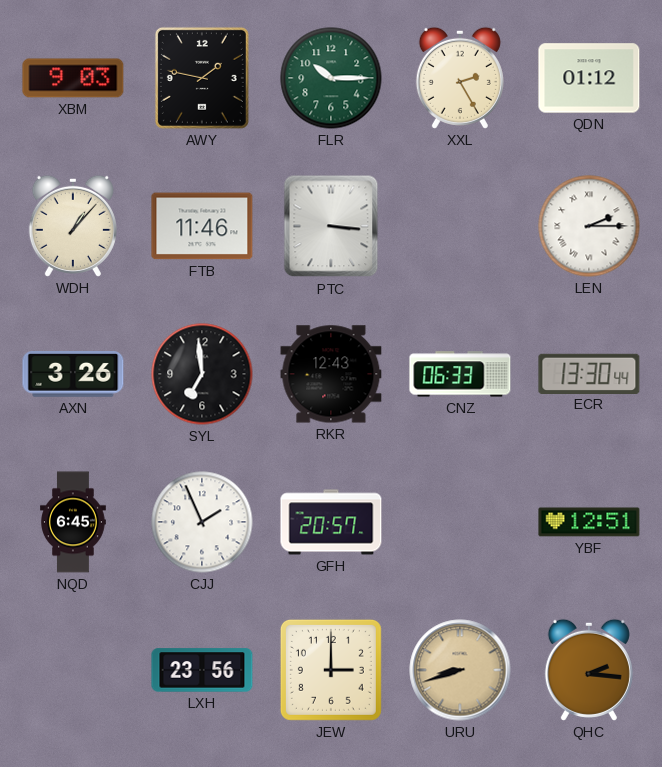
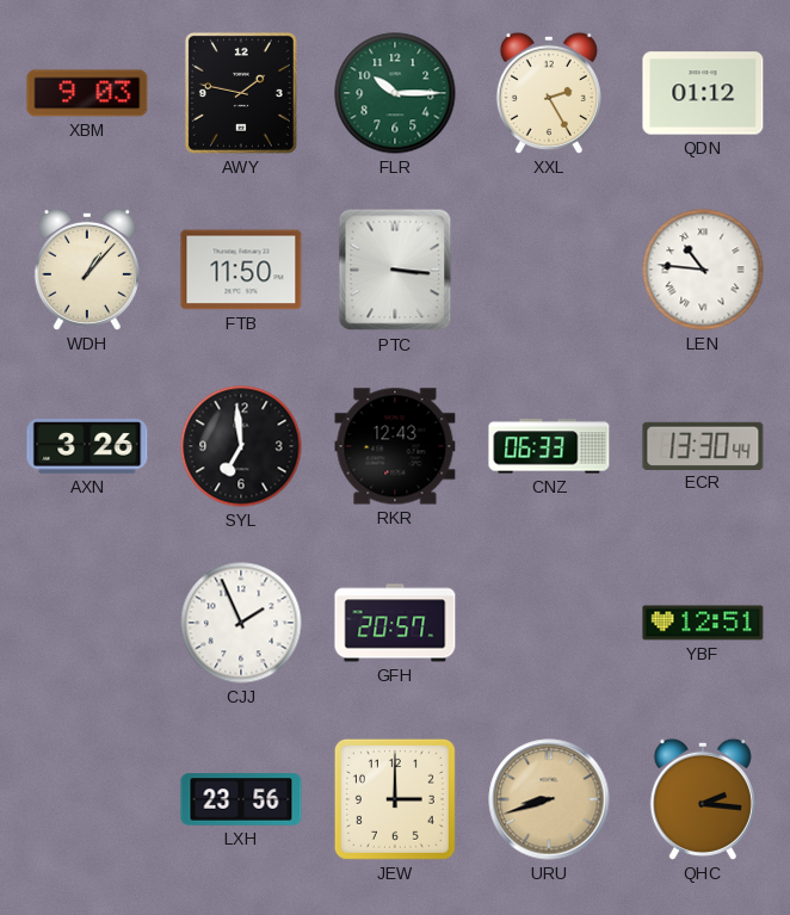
FTB: 11:46 -> 11:50 (241, 270)
LEN: 2:15 -> 10:46 (703, 270)
NQD: 6:45 -> none (74, 522)
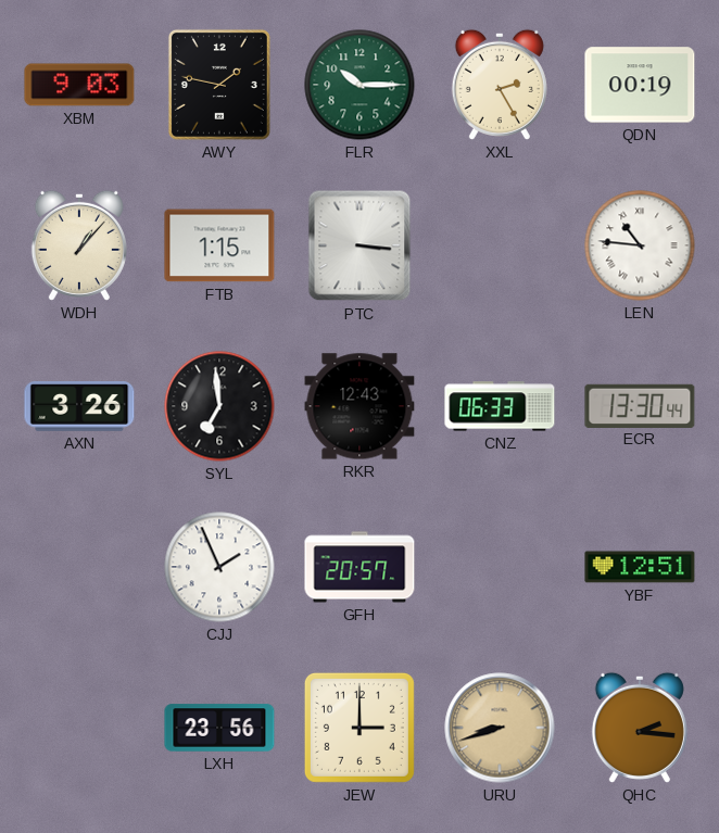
QDN: 01:12 -> 00:19 (640, 85)
FTB: 11:50 -> 1:15 (219, 245)
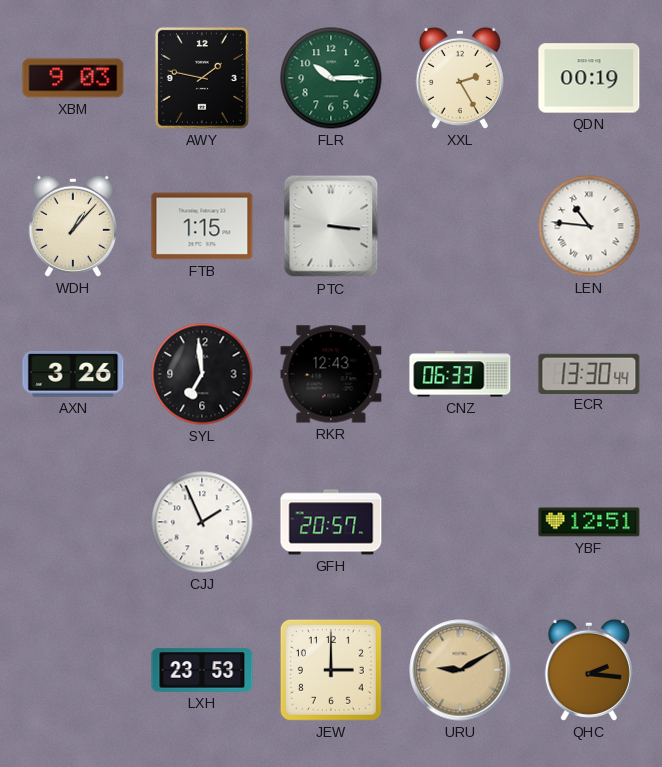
LXH: 23:56 -> 23:53 (202, 670)
URU: 8:42 -> 9:10 (460, 670)
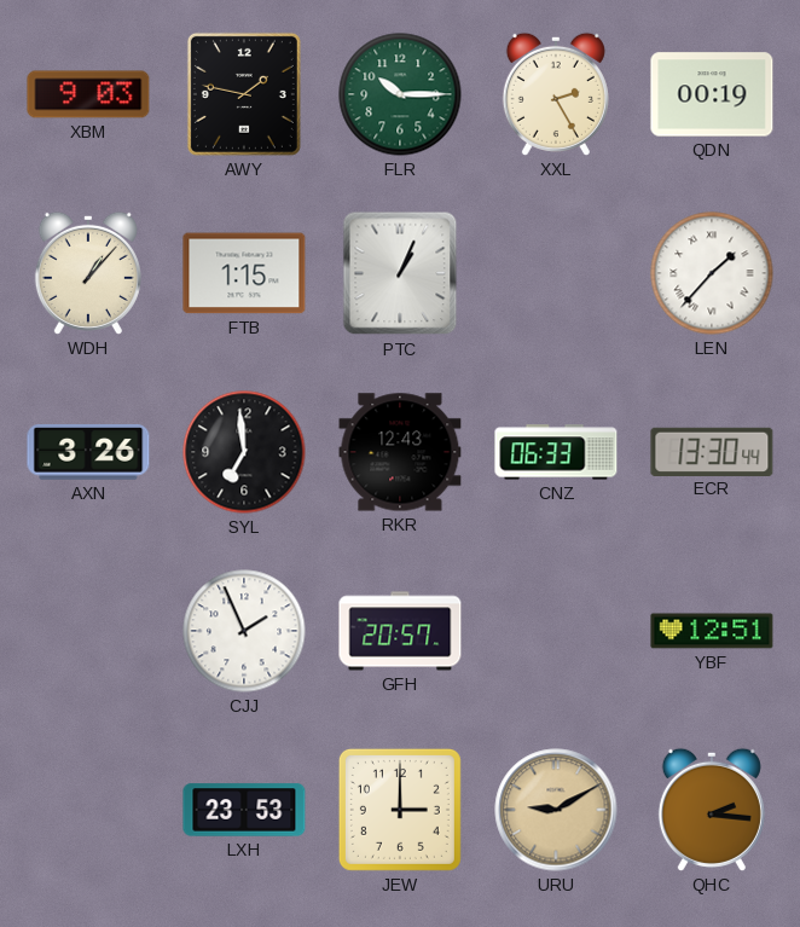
PTC: 3:16 -> 1:04 (400, 273)
LEN: 10:46 -> 1:37 (712, 273)
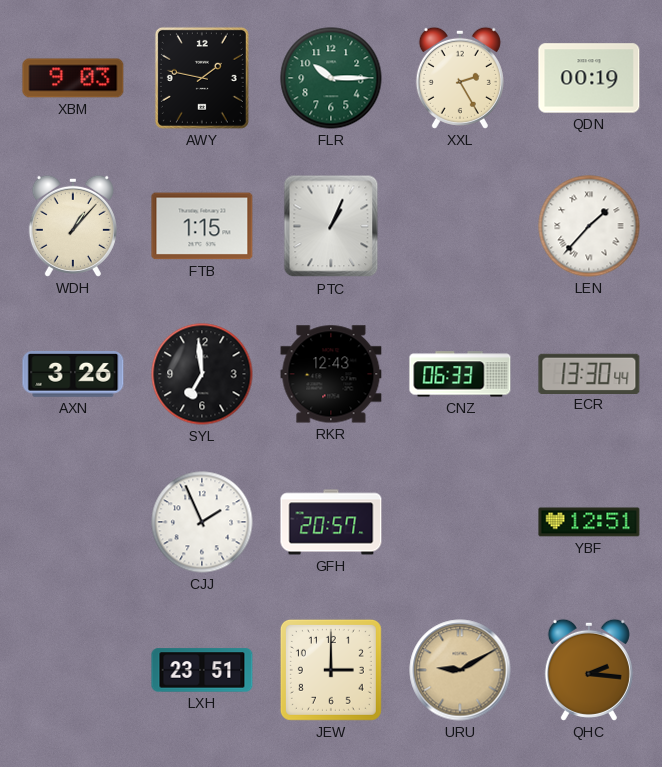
LXH: 23:53 -> 23:51 (202, 670)
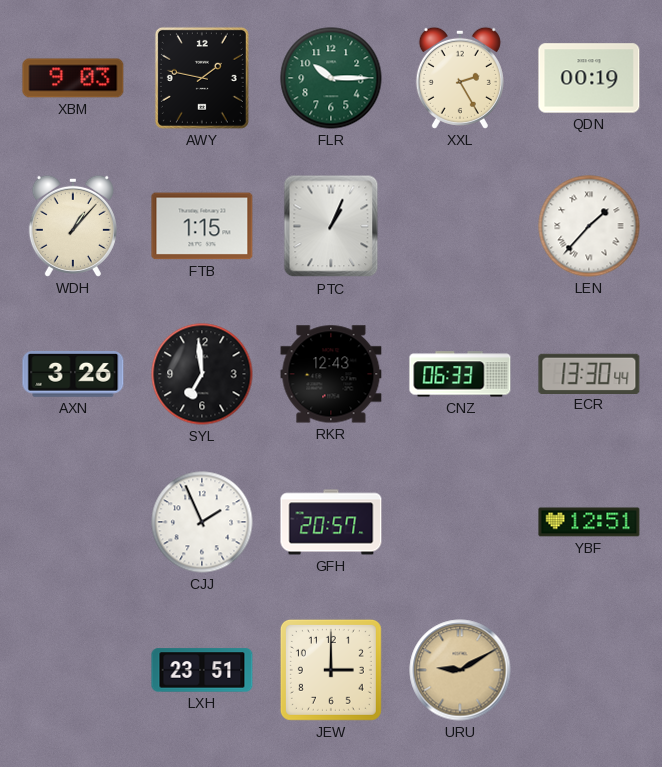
QHC: 2:16 -> none (589, 670)
